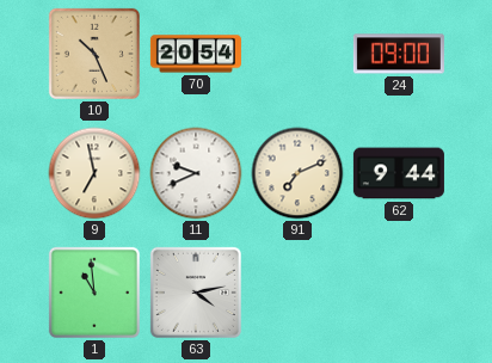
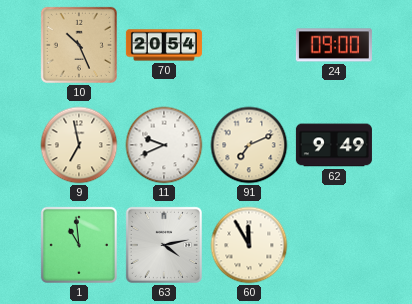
62: 9:44 -> 9:49 (334, 145)
60: none -> 11:55 (249, 245)
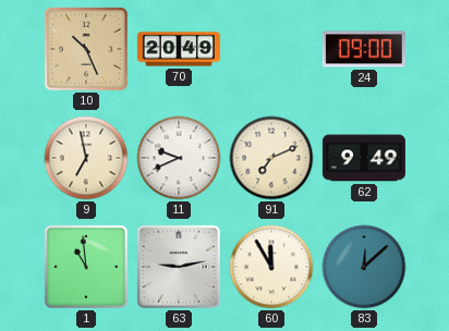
70: 20:54 -> 20:49 (179, 49)
63: 4:13 -> 9:13 (179, 267)
83: none -> 12:08 (364, 267)
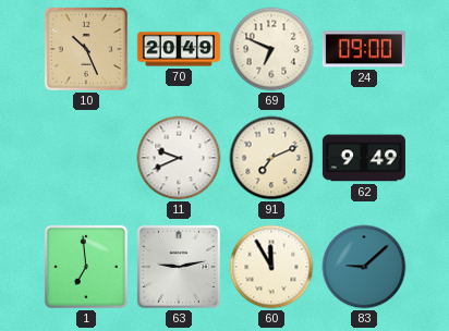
69: none -> 6:49 (271, 49)
9: 6:58 -> none (86, 158)
1: 10:59 -> 6:59 (86, 267)
83: 12:08 -> 9:08 (364, 267)
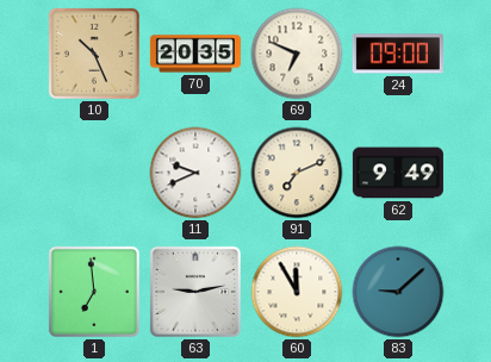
70: 20:49 -> 20:35 (195, 54)
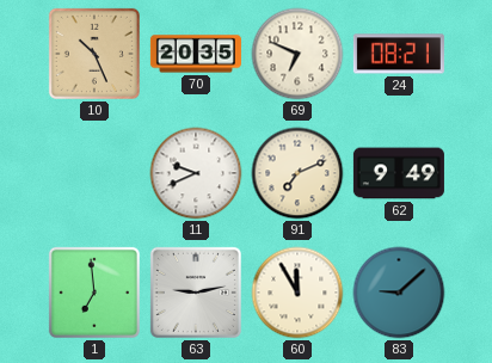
24: 09:00 -> 08:21 (399, 54)
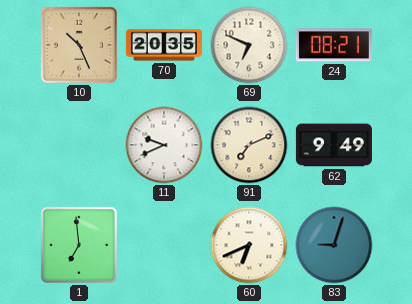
63: 9:13 -> none (196, 293)
60: 11:55 -> 6:41 (249, 245)
83: 9:08 -> 9:03 (334, 245)
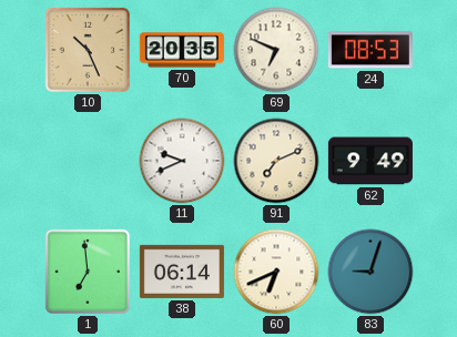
24: 08:21 -> 08:53 (370, 50)
38: none -> 06:14 (182, 272)
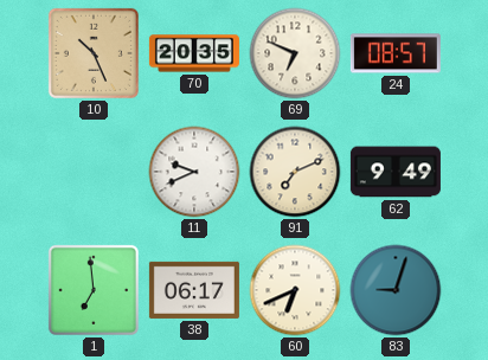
24: 08:53 -> 08:57 (396, 53)
38: 06:14 -> 06:17 (194, 290)
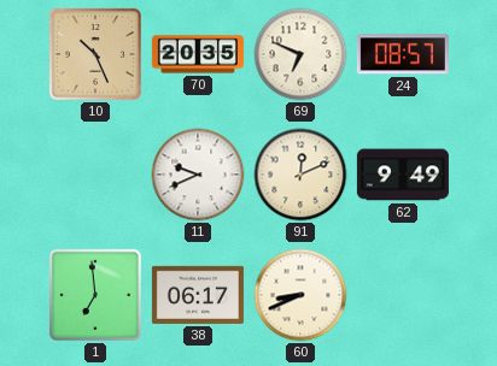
91: 7:11 -> 12:11 (300, 175)
60: 6:41 -> 8:41 (300, 295)
83: 9:03 -> none (396, 290)
